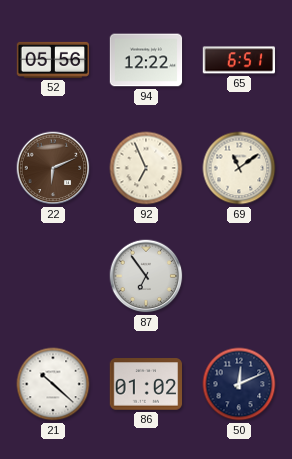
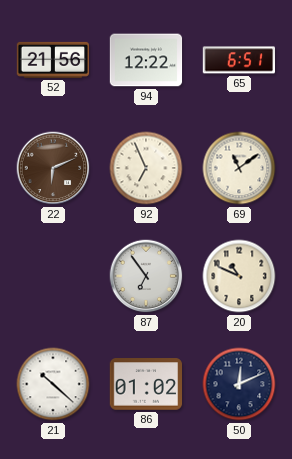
52: 05:56 -> 21:56 (53, 60)
20: none -> 10:49 (239, 276)
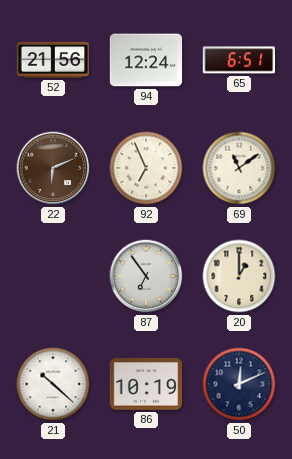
94: 12:22 -> 12:24 (146, 60)
20: 10:49 -> 1:00 (239, 276)
86: 01:02 -> 10:19 (146, 384)
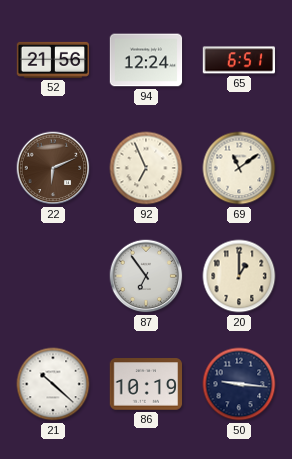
50: 12:11 -> 9:16 (239, 384)
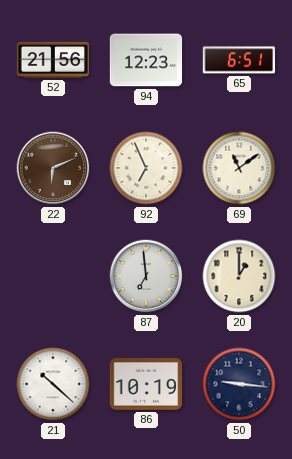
94: 12:24 -> 12:23 (146, 60)
87: 6:54 -> 6:59 (146, 276)
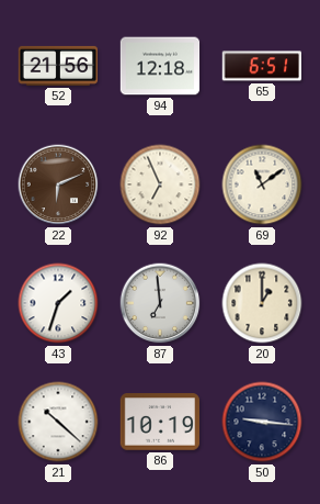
94: 12:23 -> 12:18 (160, 66)
43: none -> 1:33 (58, 303)
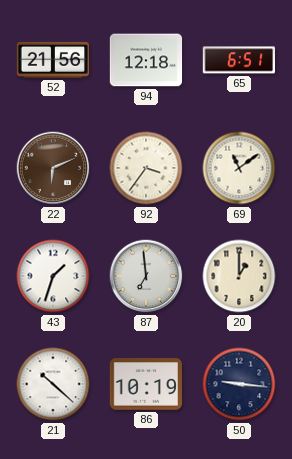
92: 6:56 -> 3:36 (146, 168)
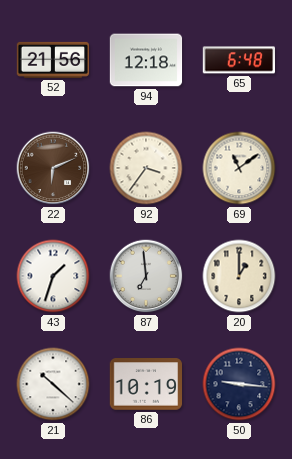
65: 6:51 -> 6:48 (238, 60)
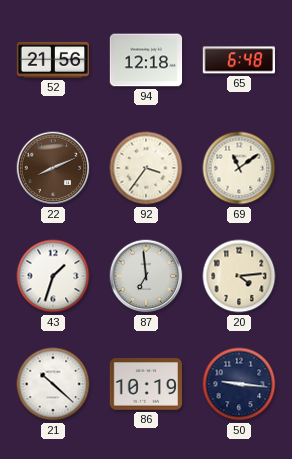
22: 6:11 -> 8:11 (53, 168)
20: 1:00 -> 4:14 (239, 276)
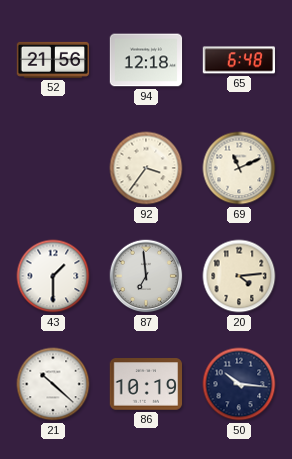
22: 8:11 -> none (53, 168)
69: 11:09 -> 11:11 (239, 168)
43: 1:33 -> 1:30 (53, 276)
50: 9:16 -> 10:16 (239, 384)
